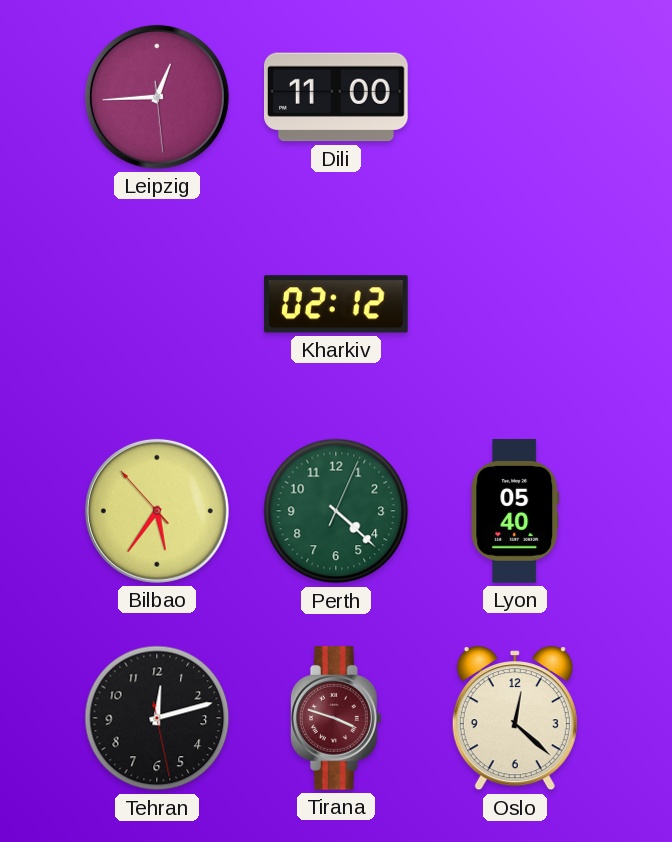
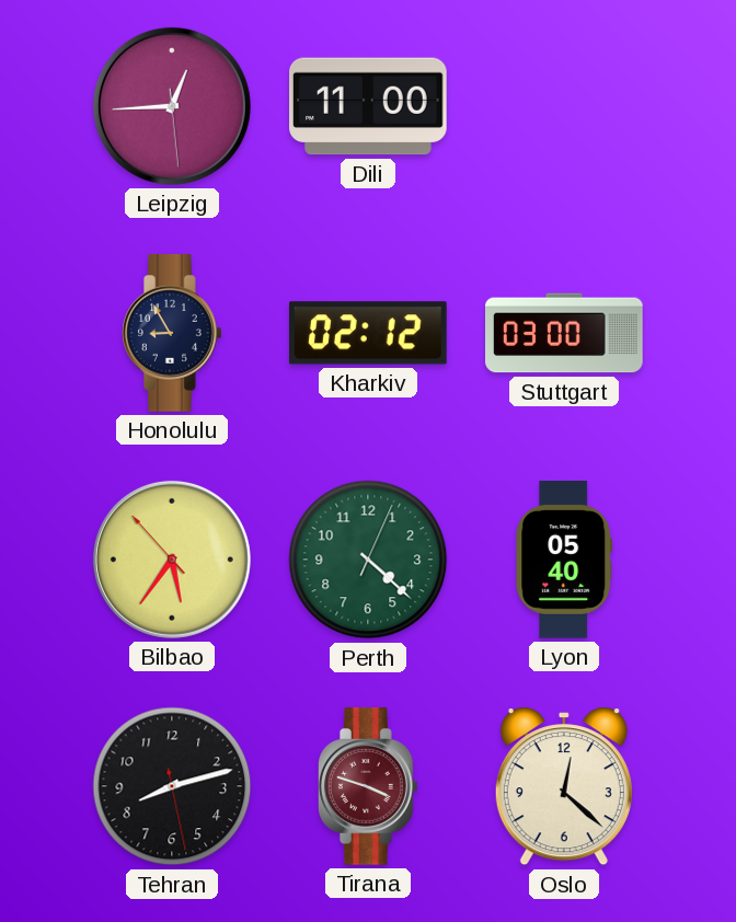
Honolulu: none -> 8:55 (173, 334)
Stuttgart: none -> 03:00 (565, 333)
Tehran: 12:12 -> 8:12 (172, 786)
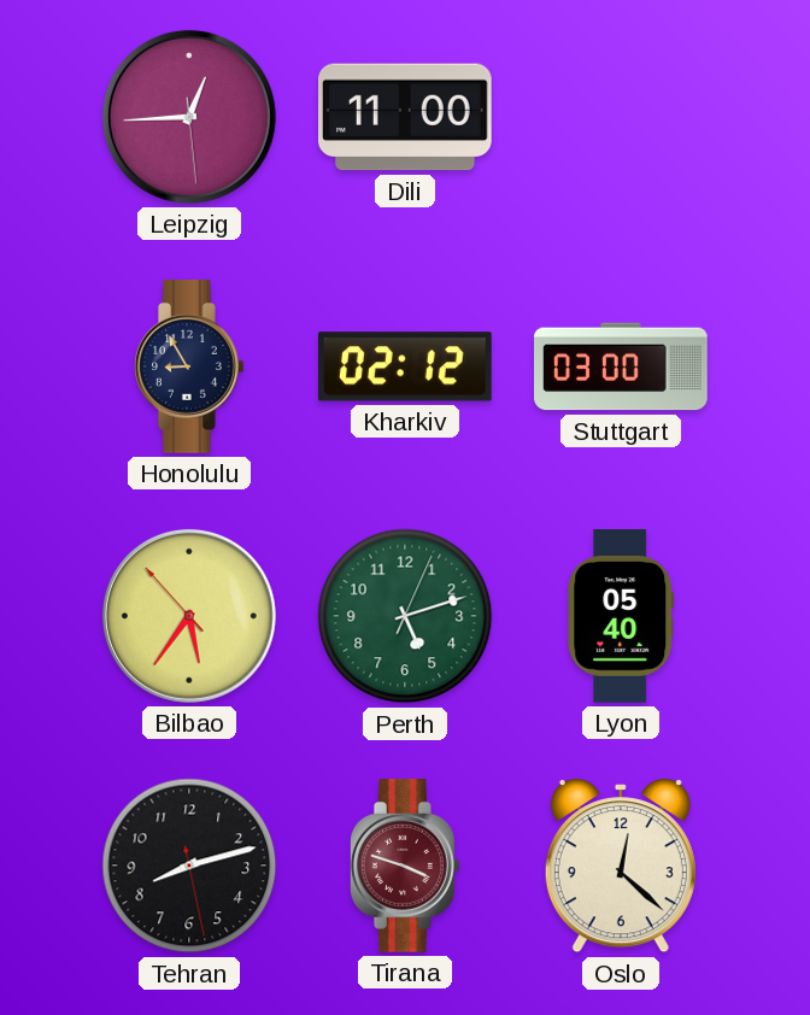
Perth: 4:22 -> 5:12 (405, 616)
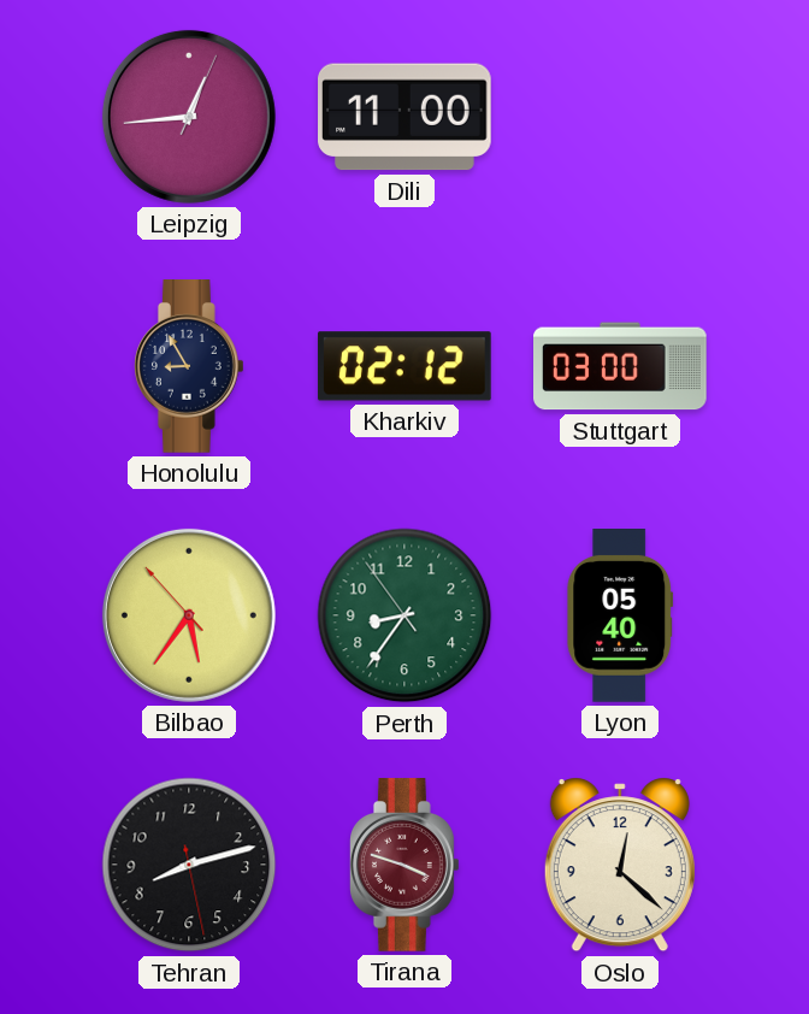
Leipzig: 12:44:29 -> 12:44:04 (189, 117)
Perth: 5:12 -> 8:35 (404, 615)
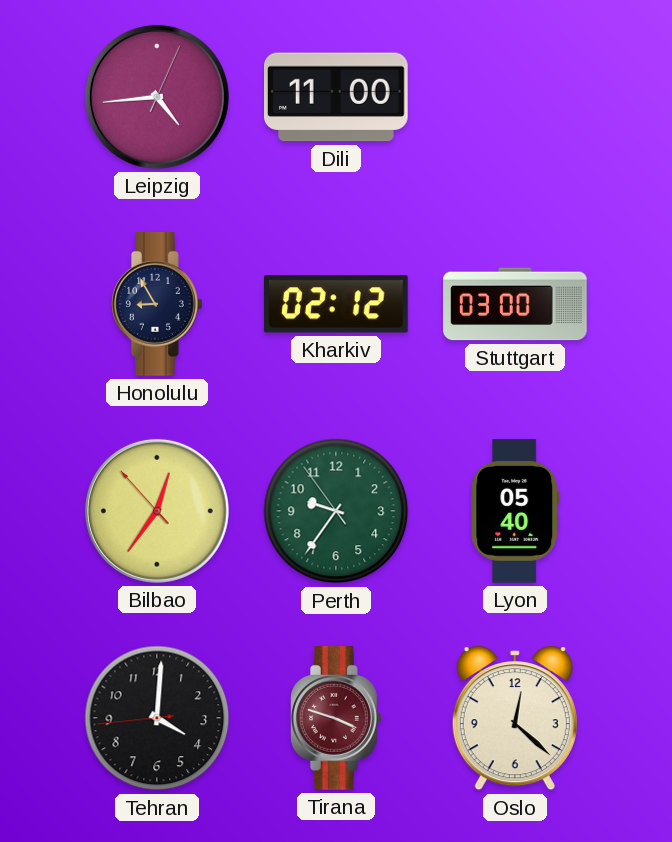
Leipzig: 12:44 -> 4:44 (157, 97)
Bilbao: 5:35 -> 12:35 (157, 511)
Perth: 8:35 -> 9:35 (336, 511)
Tehran: 8:12 -> 4:00 (157, 718)
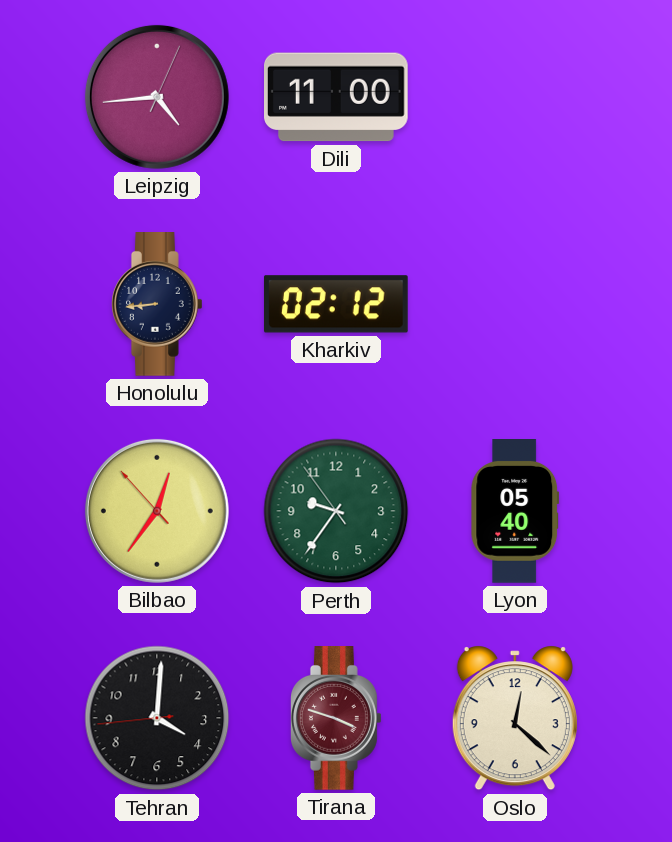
Honolulu: 8:55 -> 8:44 (158, 305)
Stuttgart: 03:00 -> none (516, 304)
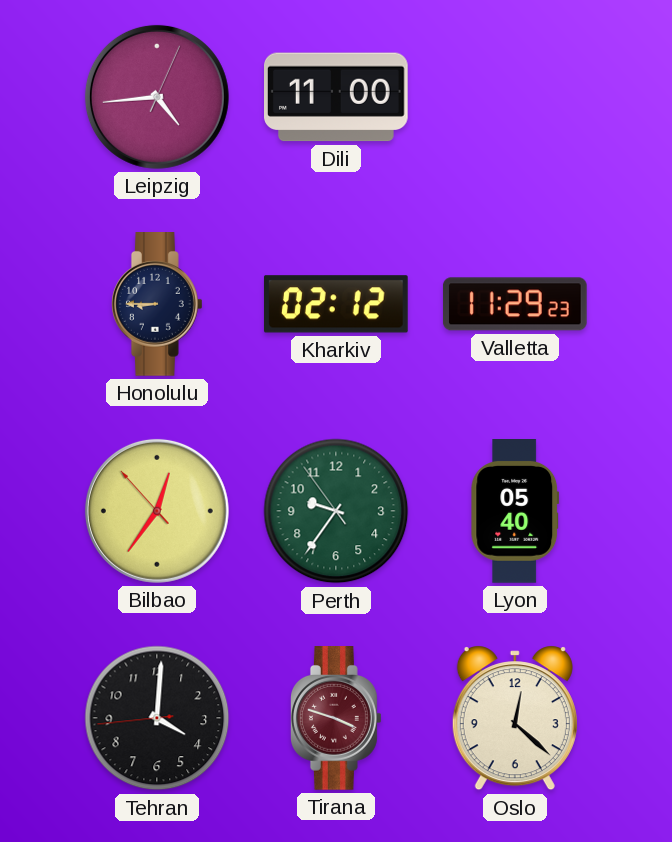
Honolulu: 8:44 -> 8:45 (158, 305)
Valletta: none -> 11:29 (515, 304)
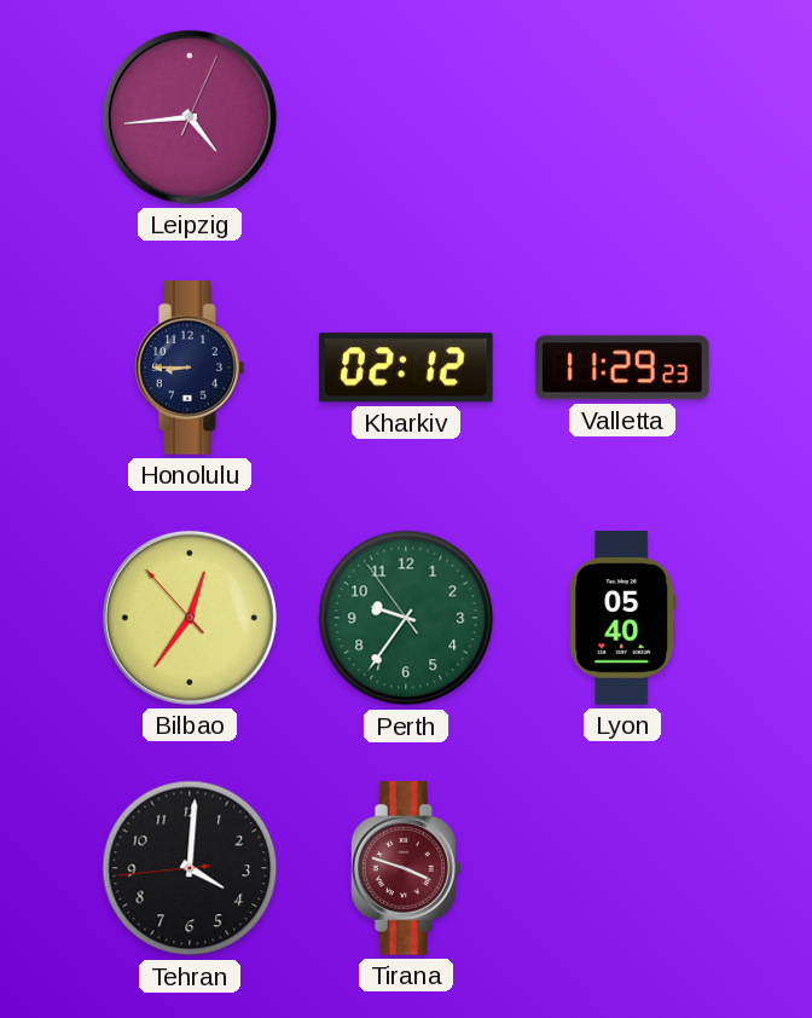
Dili: 11:00 -> none (337, 97)
Oslo: 12:22 -> none (515, 718)
